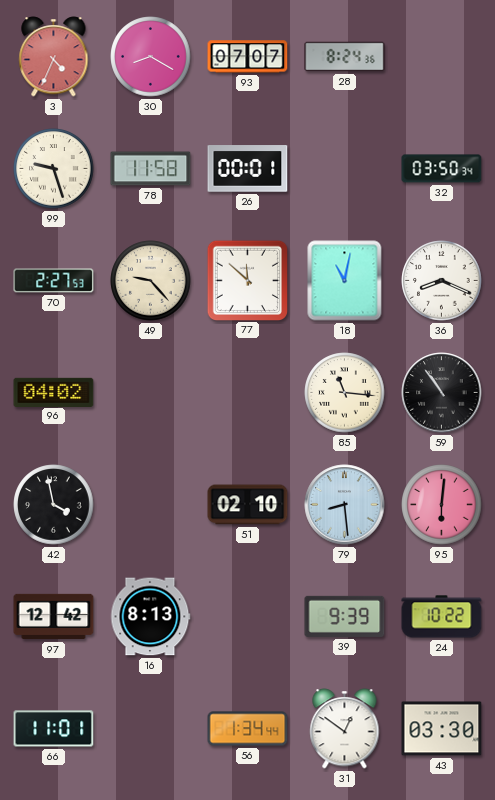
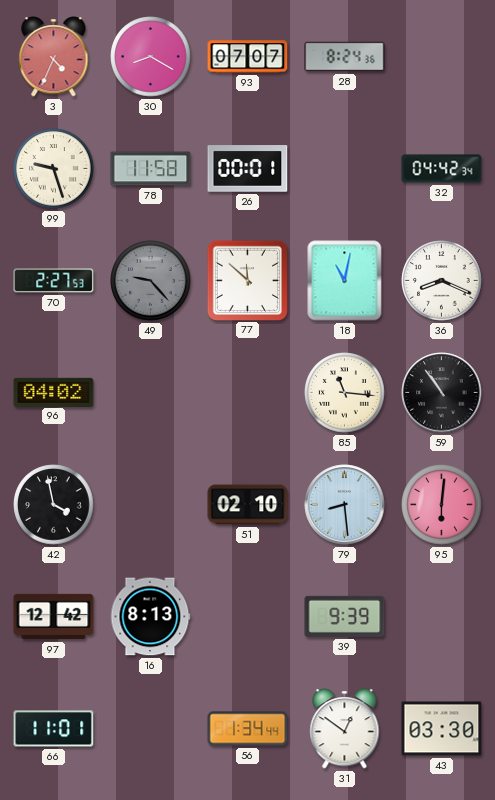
32: 03:50 -> 04:42 (442, 169)
49 dial: cream -> grey (151, 281)
24: 10:22 -> none (442, 617)
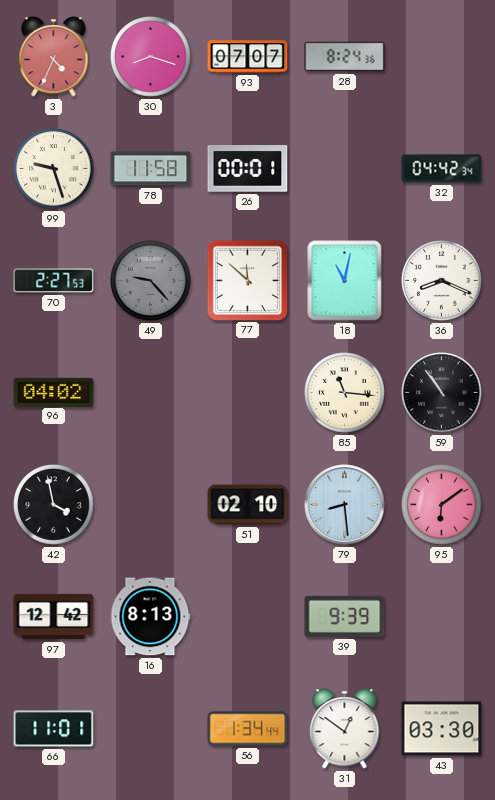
30: 8:20 -> 8:18 (151, 57)
95: 6:01 -> 6:09 (442, 505)
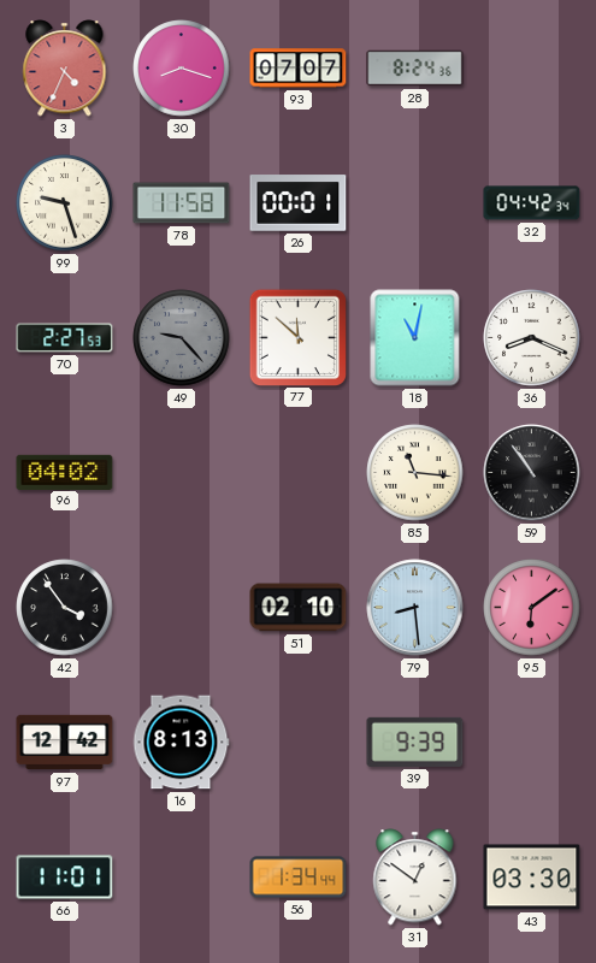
42: 3:58 -> 3:54 (65, 608)
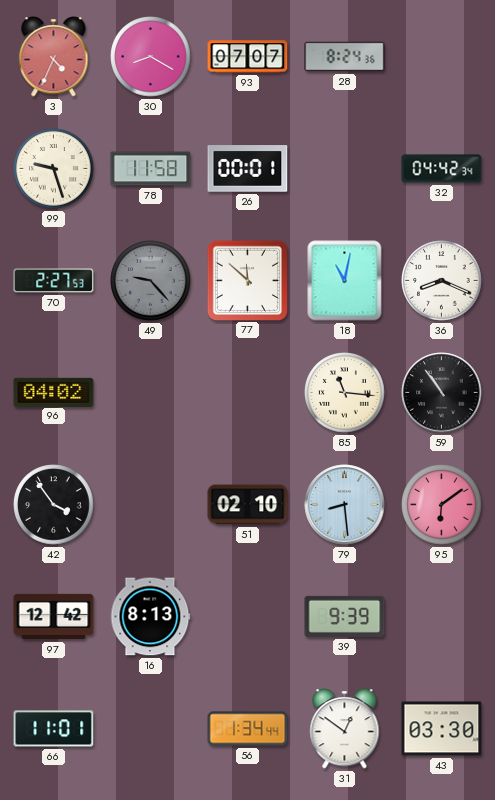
30: 8:18 -> 8:20 (151, 57)
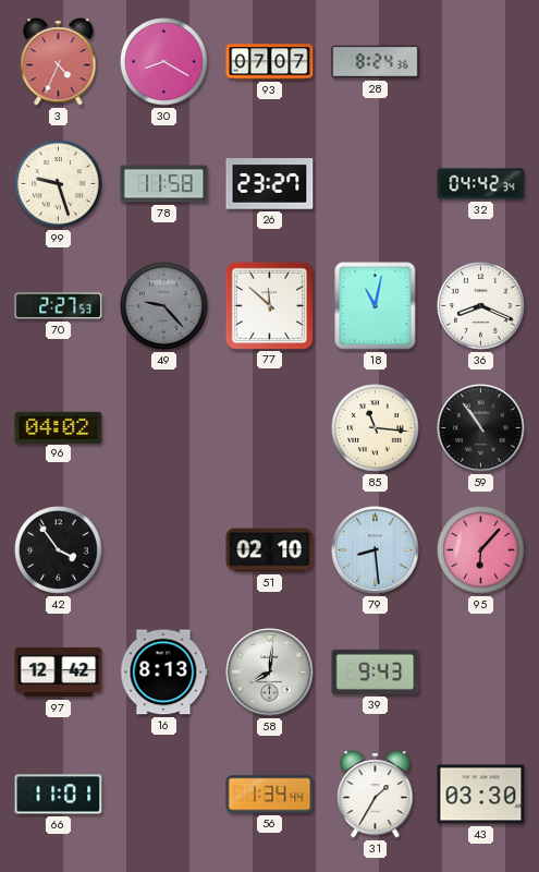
26: 00:01 -> 23:27 (270, 184)
95: 6:09 -> 6:07 (481, 550)
58: none -> 8:01 (270, 673)
39: 9:39 -> 9:43 (376, 671)
31: 12:51 -> 1:35 (376, 795)
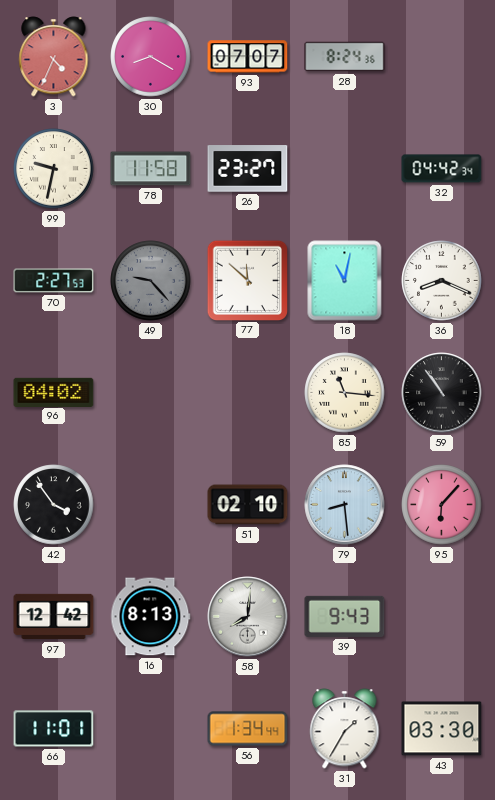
99: 9:27 -> 9:32 (54, 169)
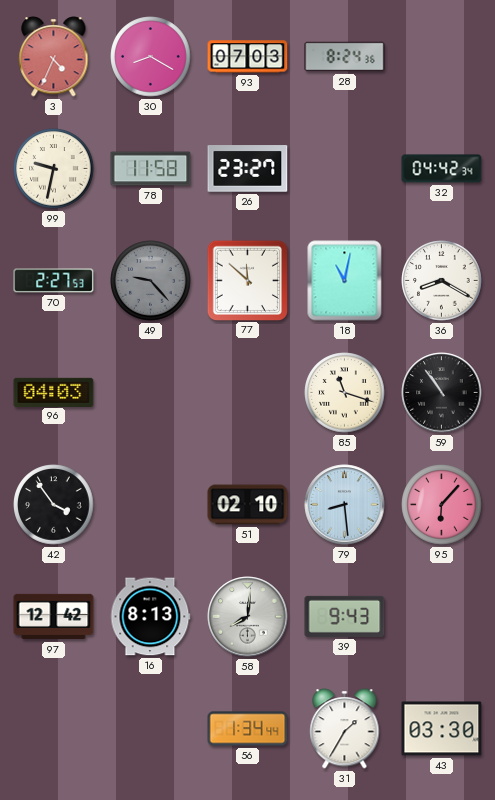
93: 07:07 -> 07:03 (248, 57)
36: 8:19 -> 8:20 (442, 281)
96: 04:02 -> 04:03 (54, 392)
85: 11:16 -> 11:18 (345, 393)
66: 11:01 -> none (54, 729)
